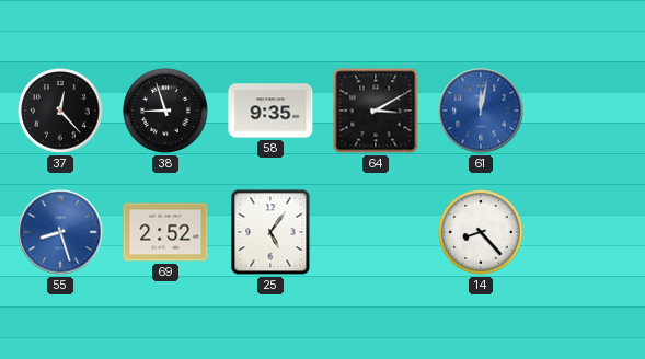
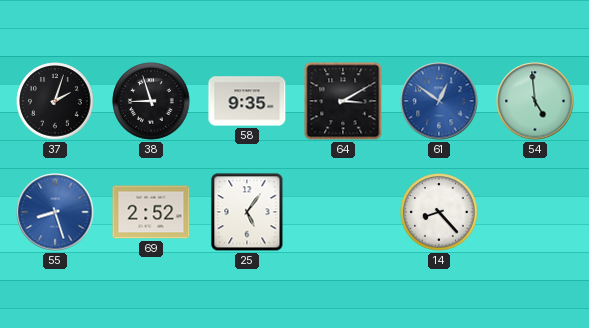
37: 12:23 -> 2:03 (55, 101)
61: 12:02 -> 12:51 (439, 101)
54: none -> 4:59 (535, 101)
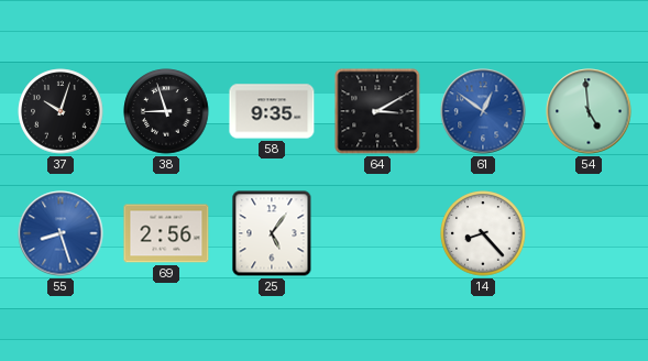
37: 2:03 -> 10:03 (61, 111)
69: 2:52 -> 2:56 (166, 233)
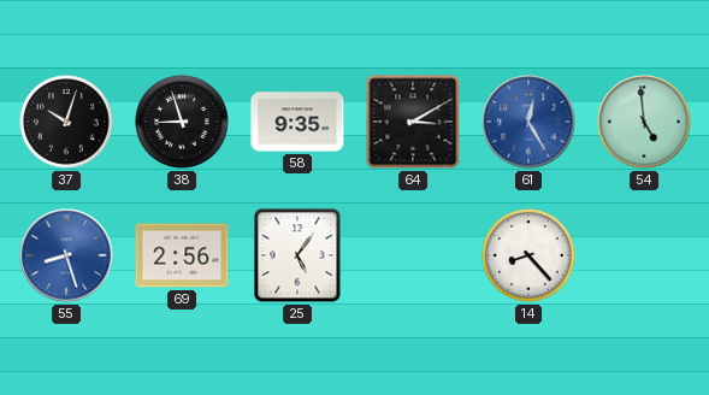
61: 12:51 -> 12:25 (528, 122)
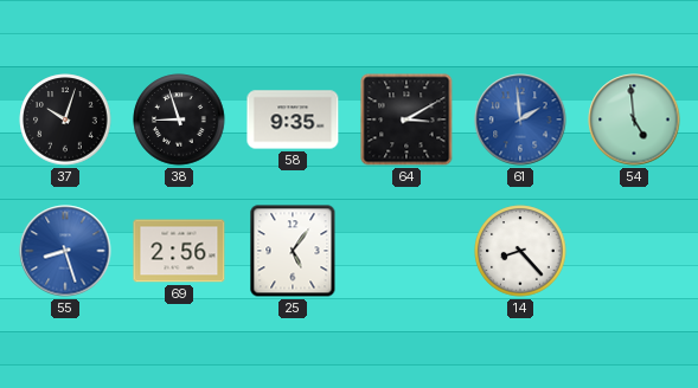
61: 12:25 -> 1:59 (520, 119)
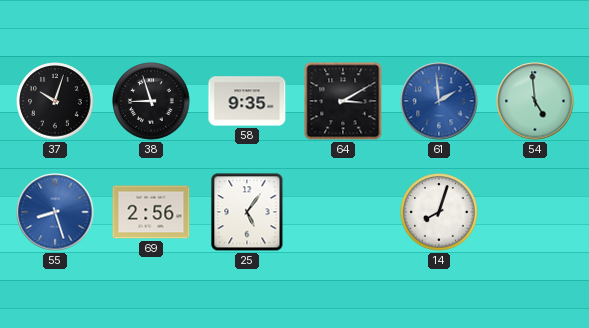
14: 8:23 -> 8:03 (439, 212)
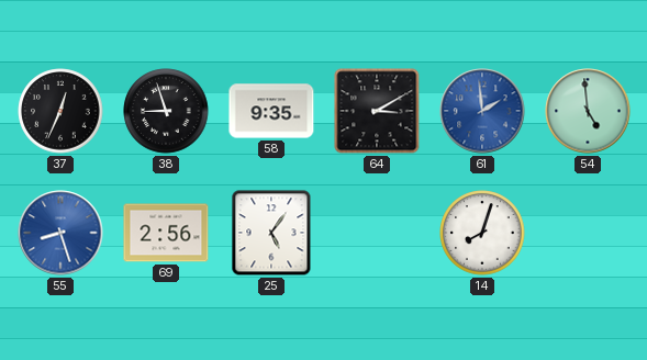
37: 10:03 -> 12:34 (60, 111)
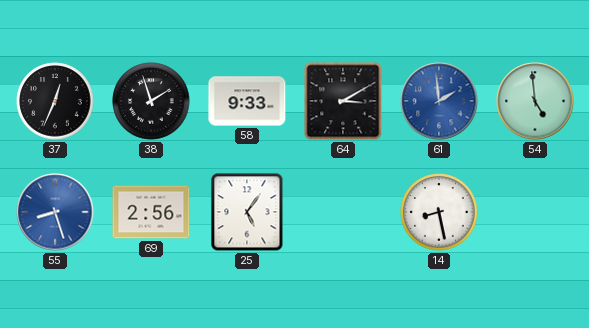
38: 8:57 -> 1:57 (151, 101)
58: 9:35 -> 9:33 (247, 101)
14: 8:03 -> 8:28 (439, 212)
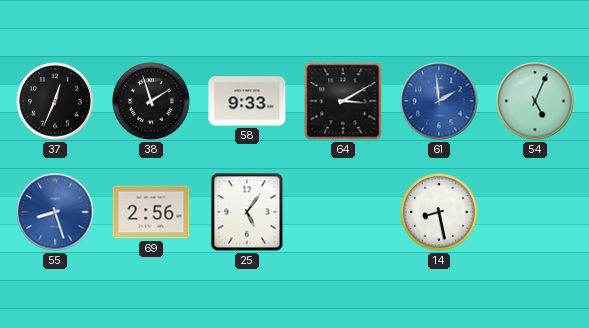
54: 4:59 -> 5:04 (535, 101)
